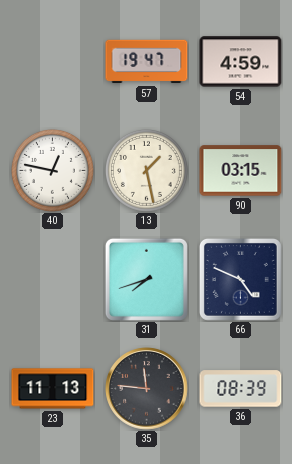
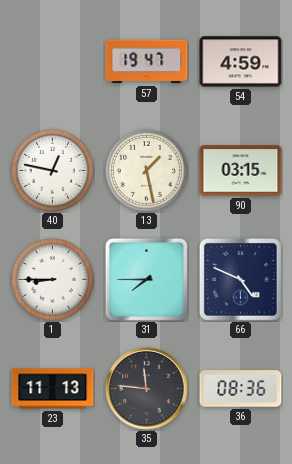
1: none -> 8:45 (52, 279)
31: 7:42 -> 7:45 (146, 279)
36: 08:39 -> 08:36 (241, 389)
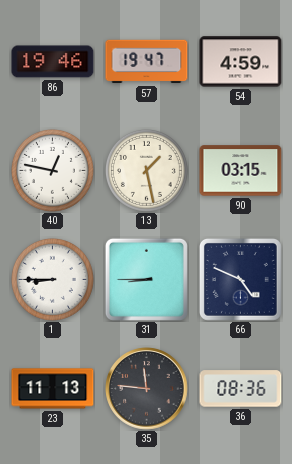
86: none -> 19:46 (53, 62)
31: 7:45 -> 8:45 (146, 279)
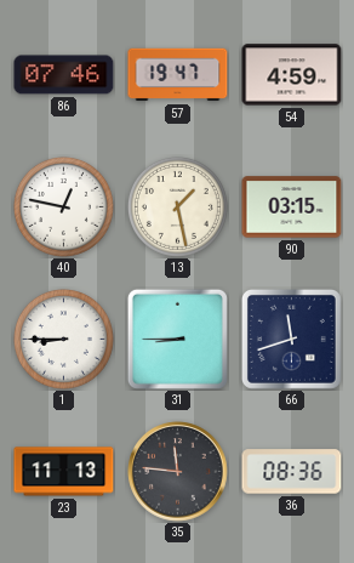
86: 19:46 -> 07:46 (64, 75)
66: 4:49 -> 11:42 (291, 339)
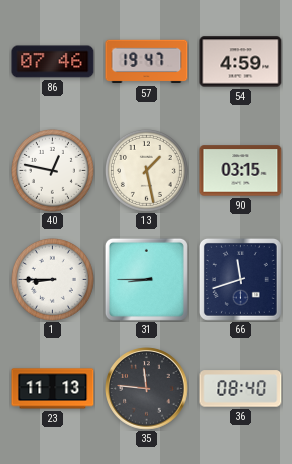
36: 08:36 -> 08:40 (241, 389)
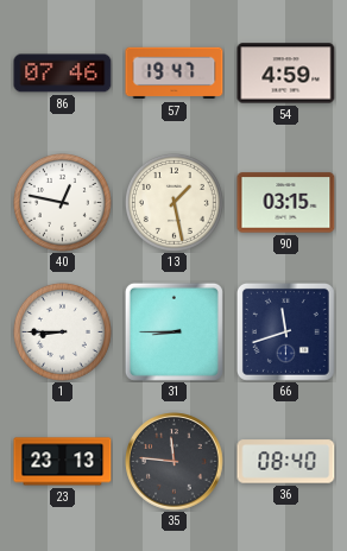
23: 11:13 -> 23:13 (63, 462)
